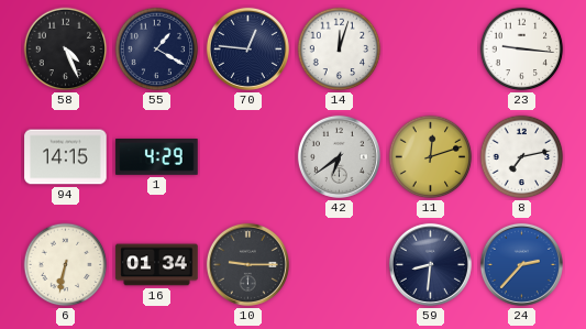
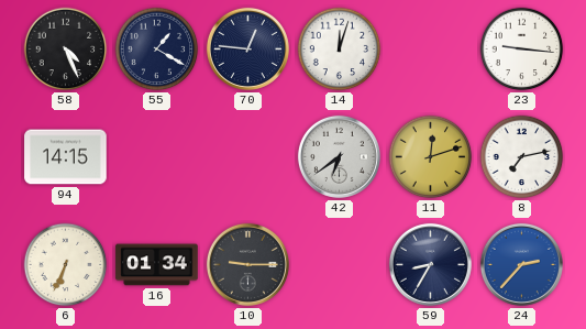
1: 4:29 -> none (157, 157)
6: 6:32 -> 6:34 (66, 265)
59: 8:31 -> 8:35 (430, 264)
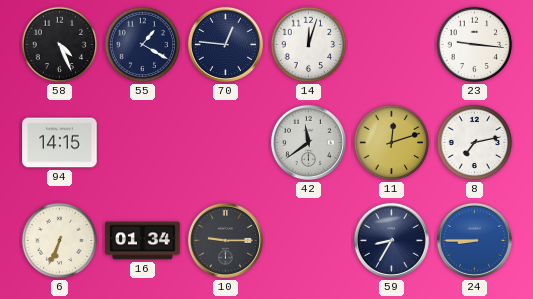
42: 6:39 -> 11:39 (308, 142)
24: 2:37 -> 8:45 (474, 240)
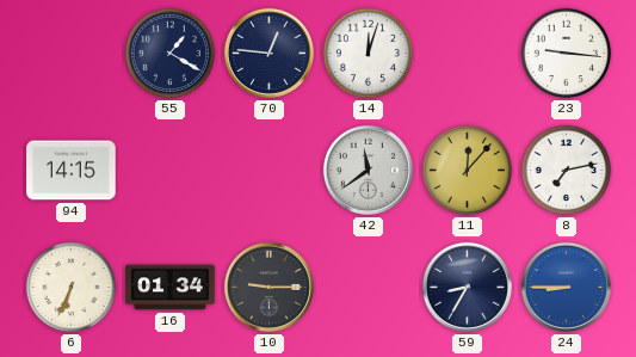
58: 4:26 -> none (60, 45)
11: 12:12 -> 12:07 (468, 171)
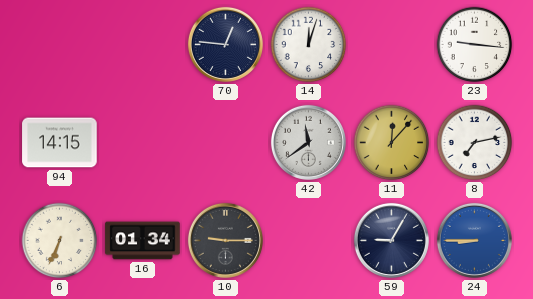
55: 1:20 -> none (171, 54)
59: 8:35 -> 9:05 (391, 240)
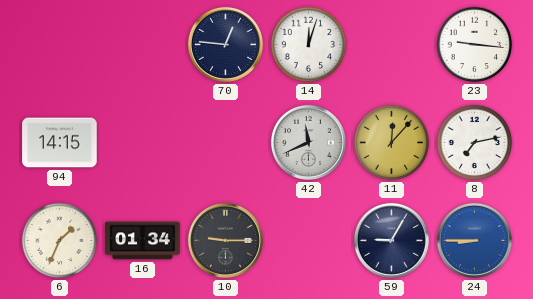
42: 11:39 -> 11:41 (308, 142)
6: 6:34 -> 1:34 (60, 241)
